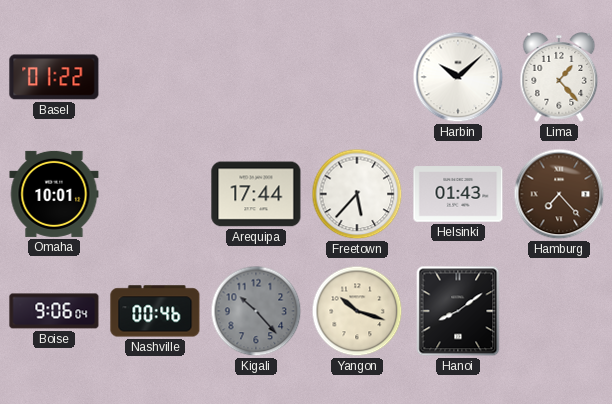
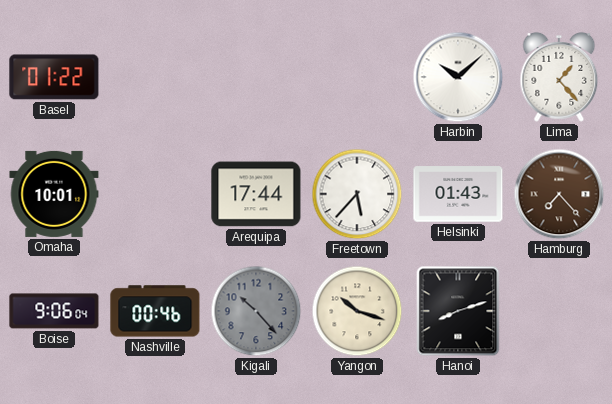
Hanoi: 8:09 -> 8:12 (458, 311)
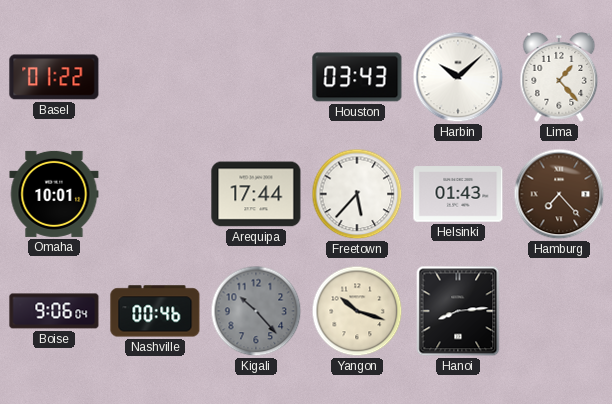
Houston: none -> 03:43 (357, 77)
Hanoi: 8:12 -> 8:14 (458, 311)
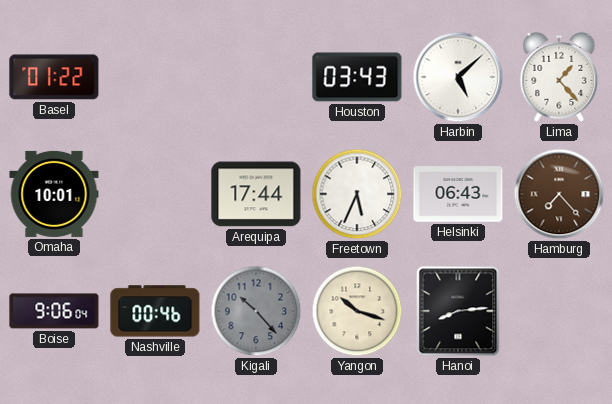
Harbin: 10:08 -> 5:08 (458, 77)
Freetown: 5:37 -> 5:34 (357, 194)
Helsinki: 01:43 -> 06:43 (458, 194)
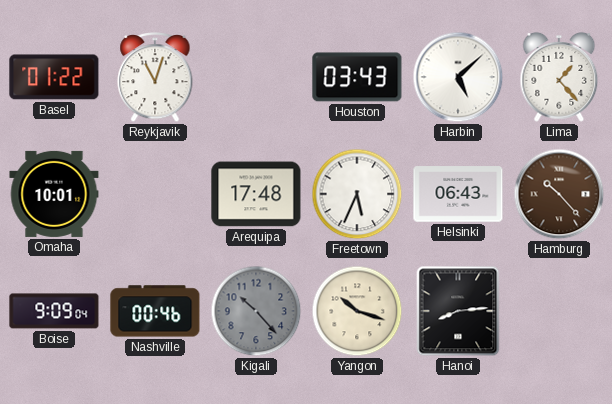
Reykjavik: none -> 11:03 (155, 78)
Arequipa: 17:44 -> 17:48 (256, 194)
Hamburg: 7:23 -> 10:23 (559, 194)
Boise: 9:06 -> 9:09 (54, 311)
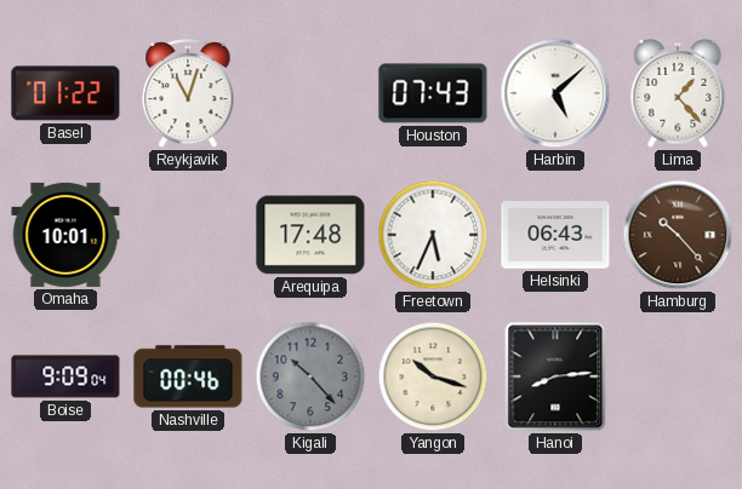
Houston: 03:43 -> 07:43 (433, 93)
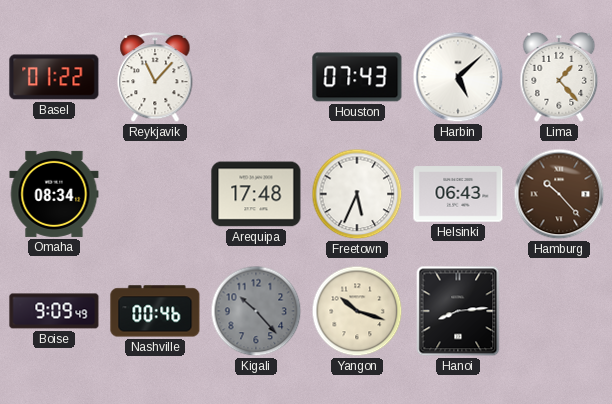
Reykjavik: 11:03 -> 11:07 (155, 78)
Omaha: 10:01 -> 08:34 (54, 194)
Boise: 9:09:04 -> 9:09:49 (54, 311)
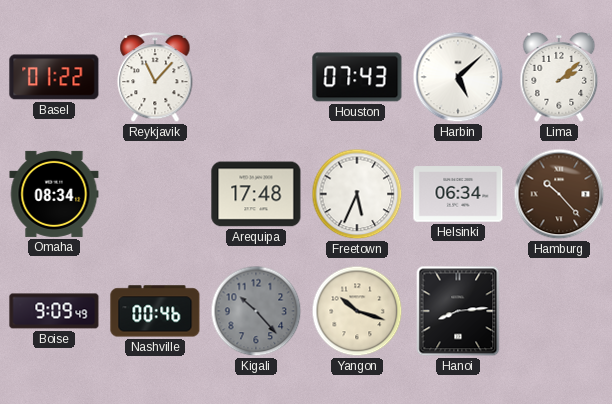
Lima: 1:23 -> 2:08 (559, 77)
Helsinki: 06:43 -> 06:34 (458, 194)
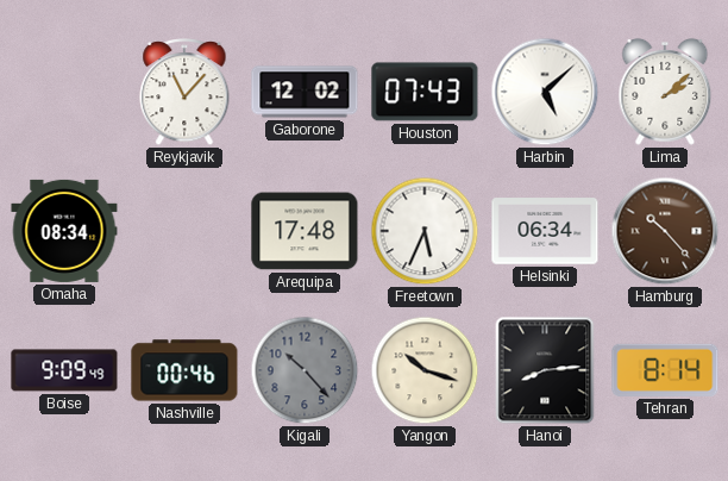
Basel: 01:22 -> none (54, 77)
Gaborone: none -> 12:02 (305, 92)
Tehran: none -> 8:14 (665, 370)
